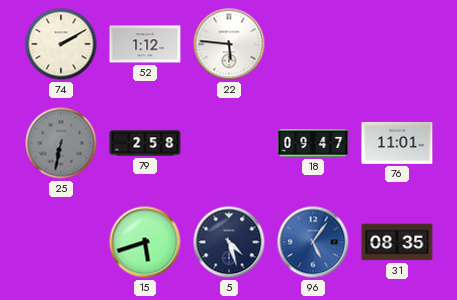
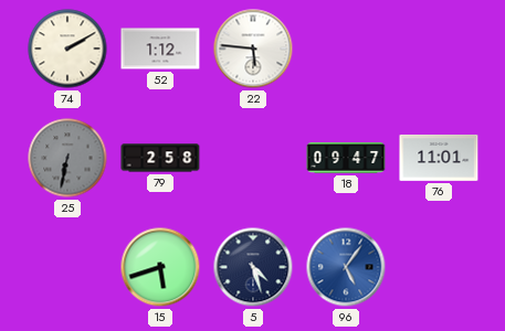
31: 08:35 -> none (397, 242)
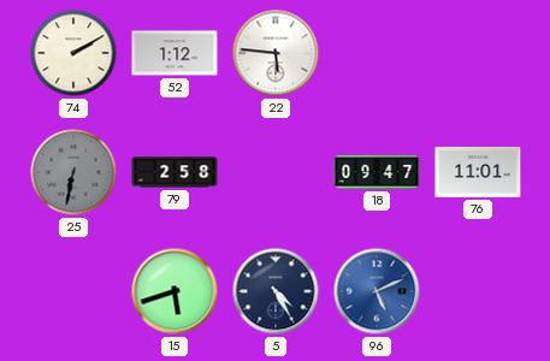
5: 4:27 -> 4:25 (276, 291)
96: 5:06 -> 5:11 (377, 291)
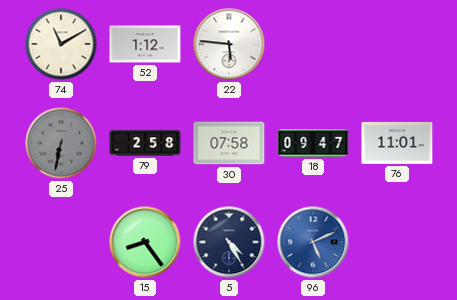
74: 2:10 -> 11:10 (61, 44)
30: none -> 07:58 (229, 143)
15: 5:42 -> 8:24 (145, 242)
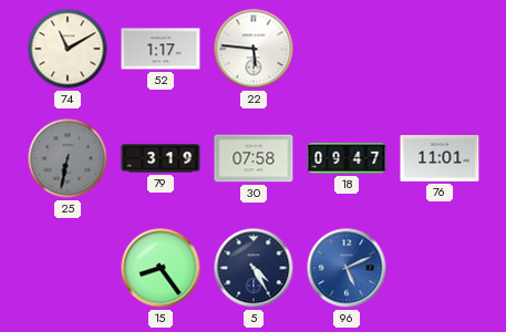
52: 1:12 -> 1:17 (161, 49)
79: 2:58 -> 3:19 (161, 158)
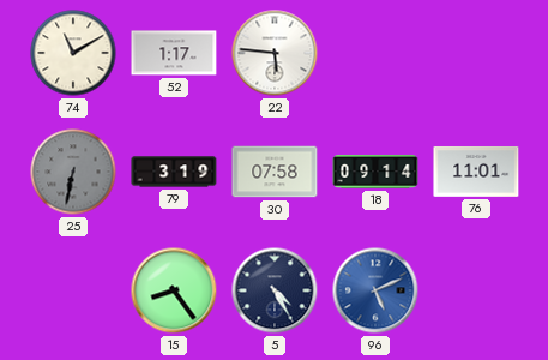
18: 09:47 -> 09:14 (375, 173)
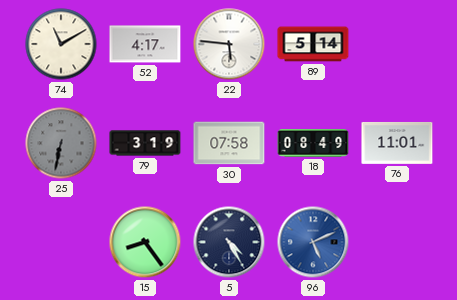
52: 1:17 -> 4:17 (145, 44)
89: none -> 5:14 (313, 44)
18: 09:14 -> 08:49 (313, 144)
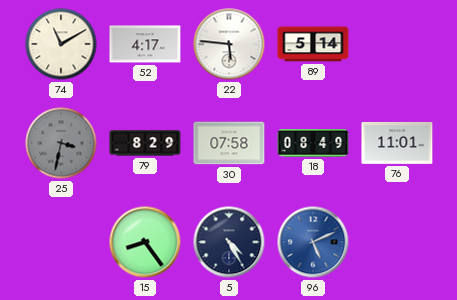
25: 6:32 -> 3:32 (61, 143)
79: 3:19 -> 8:29 (145, 143)
